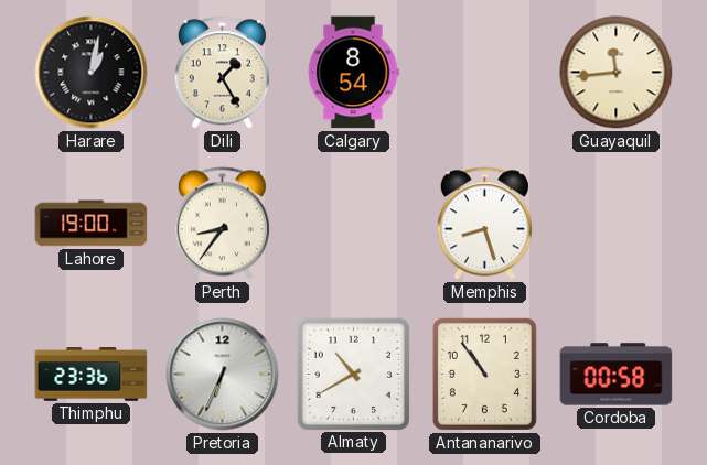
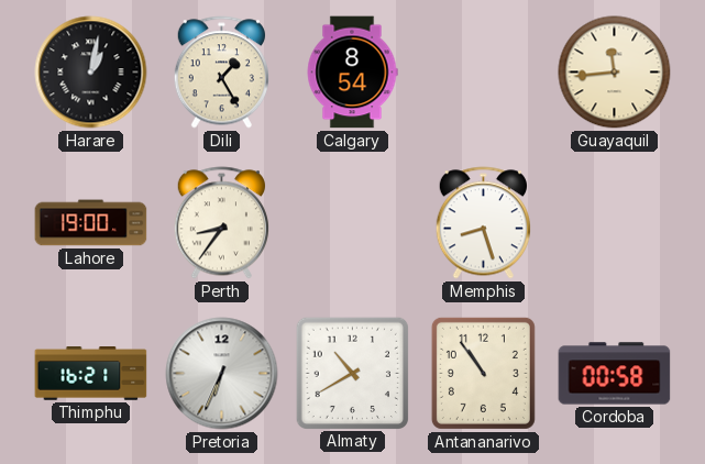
Thimphu: 23:36 -> 16:21 (91, 374)
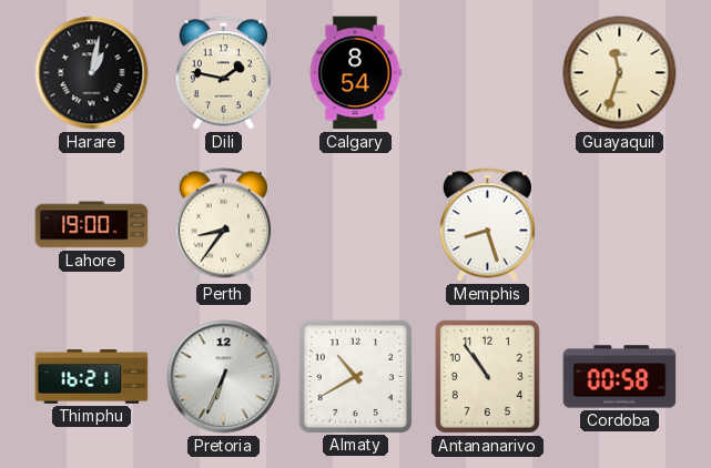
Dili: 1:25 -> 1:47 (223, 73)
Guayaquil: 11:44 -> 11:33 (620, 73)
